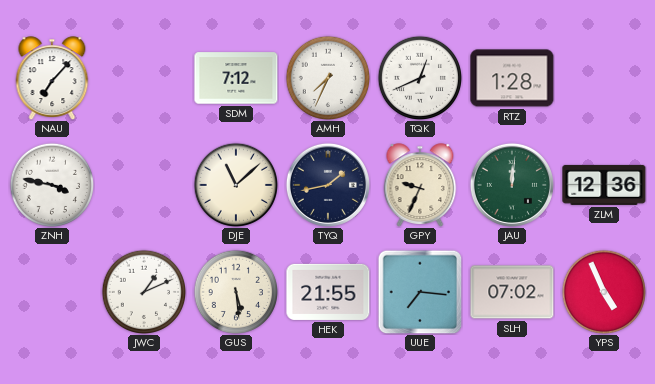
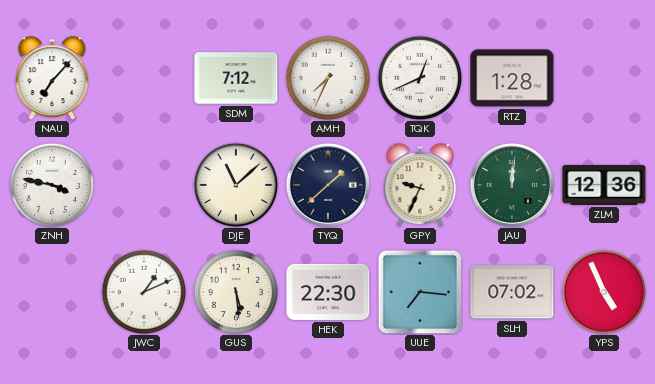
TYQ: 1:43 -> 1:38 (328, 185)
HEK: 21:55 -> 22:30 (328, 292)
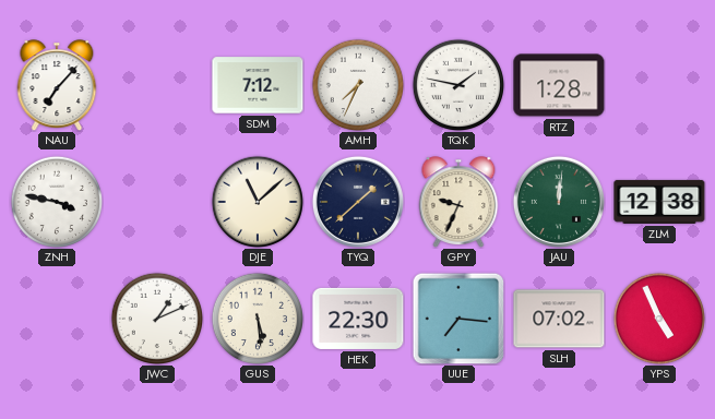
TQK: 12:41 -> 1:47 (457, 84)
ZLM: 12:36 -> 12:38 (659, 202)
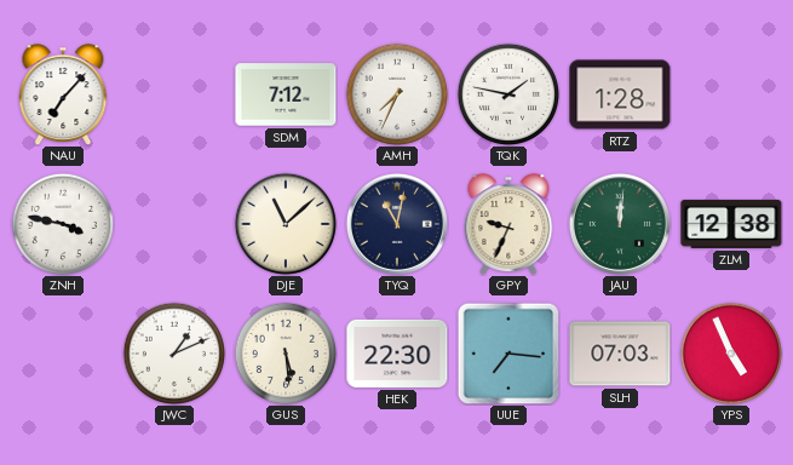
TYQ: 1:38 -> 11:02 (397, 224)
SLH: 07:02 -> 07:03 (620, 354)
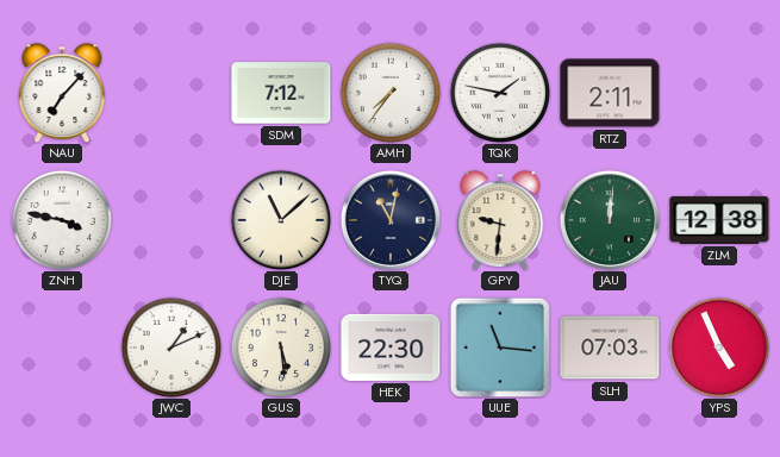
AMH: 7:34 -> 7:36 (389, 92)
RTZ: 1:28 -> 2:11 (610, 93)
GPY: 9:34 -> 9:31 (500, 220)
UUE: 7:16 -> 11:16 (500, 348)
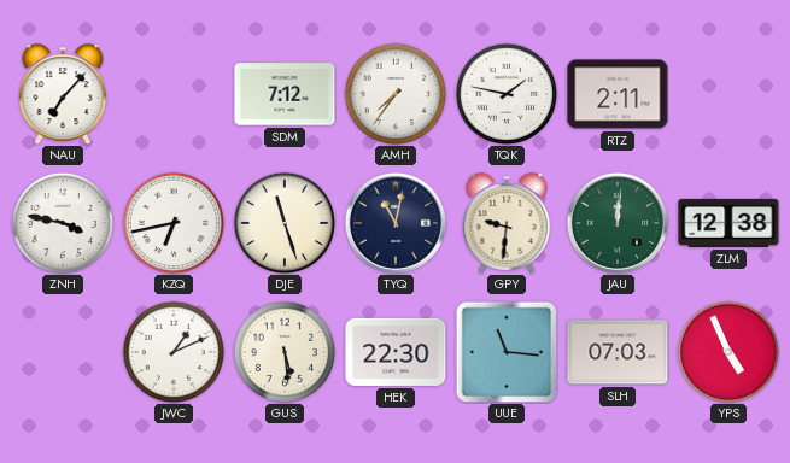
KZQ: none -> 6:43 (172, 222)
DJE: 11:08 -> 11:27 (283, 222)
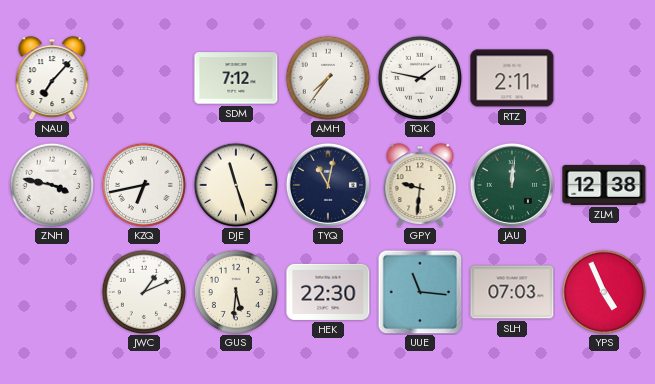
GUS: 5:29 -> 5:31 (235, 291)
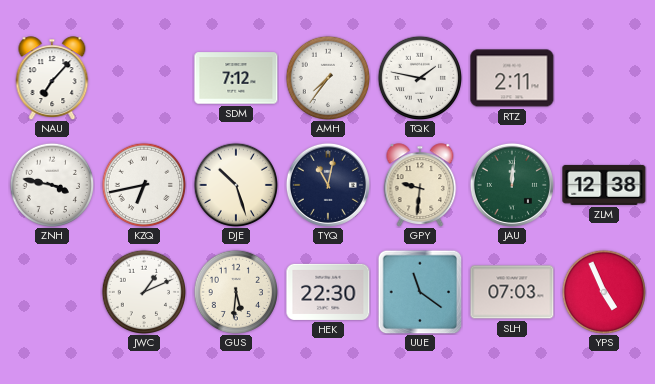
DJE: 11:27 -> 10:27 (235, 184)
UUE: 11:16 -> 11:21 (420, 292)
